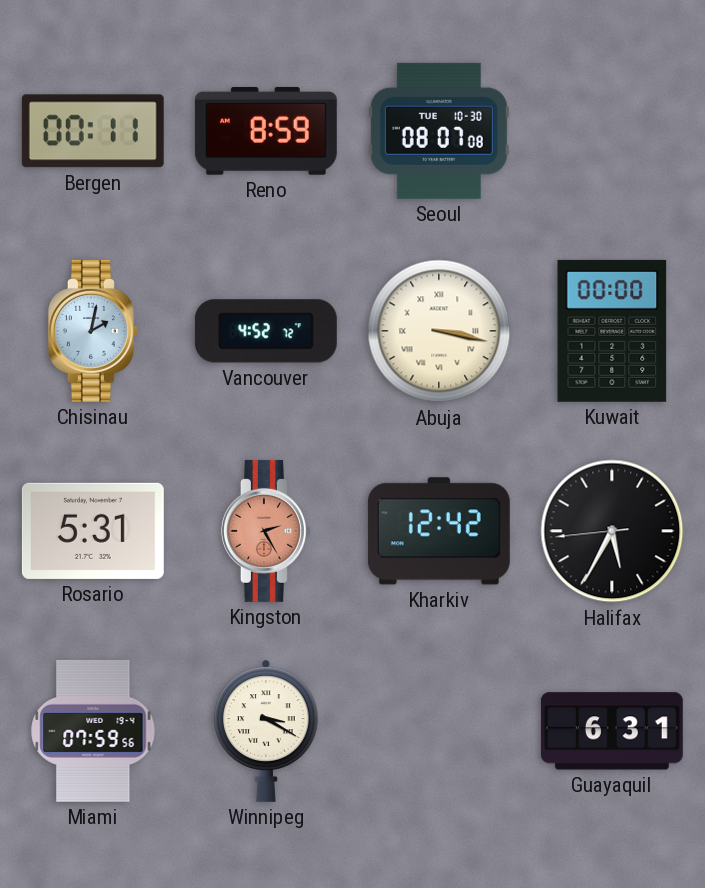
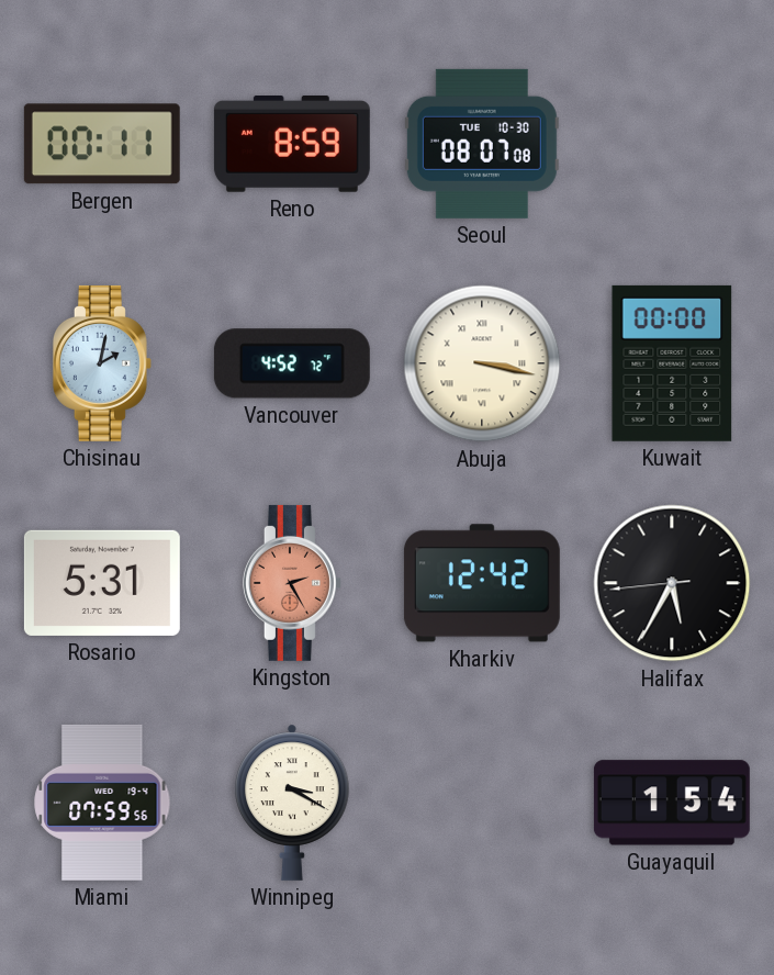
Guayaquil: 6:31 -> 1:54 (672, 803)
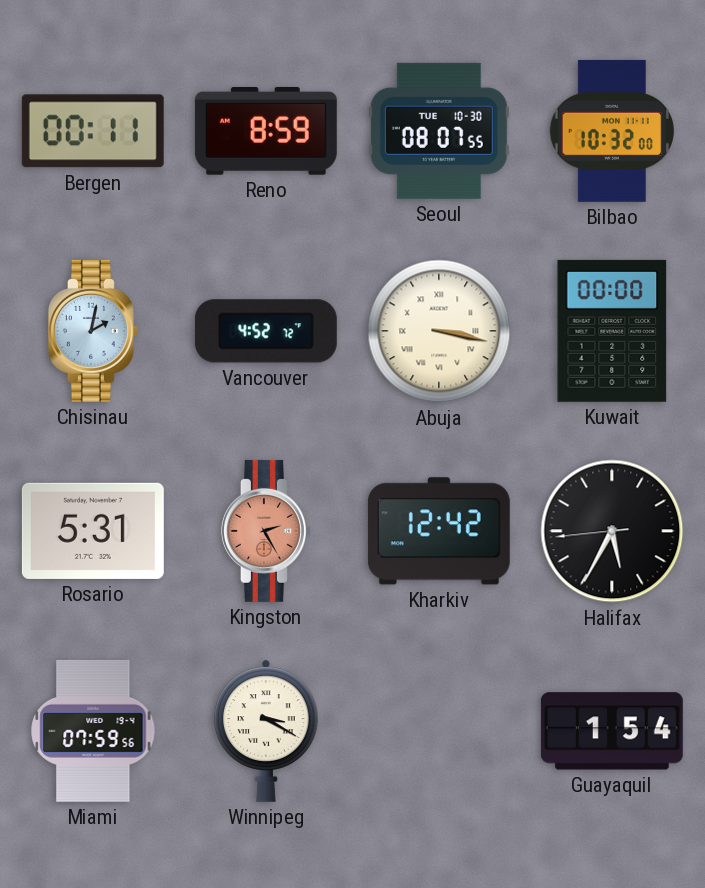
Seoul: 08:07:08 -> 08:07:55 (439, 131)
Bilbao: none -> 10:32 (612, 131)
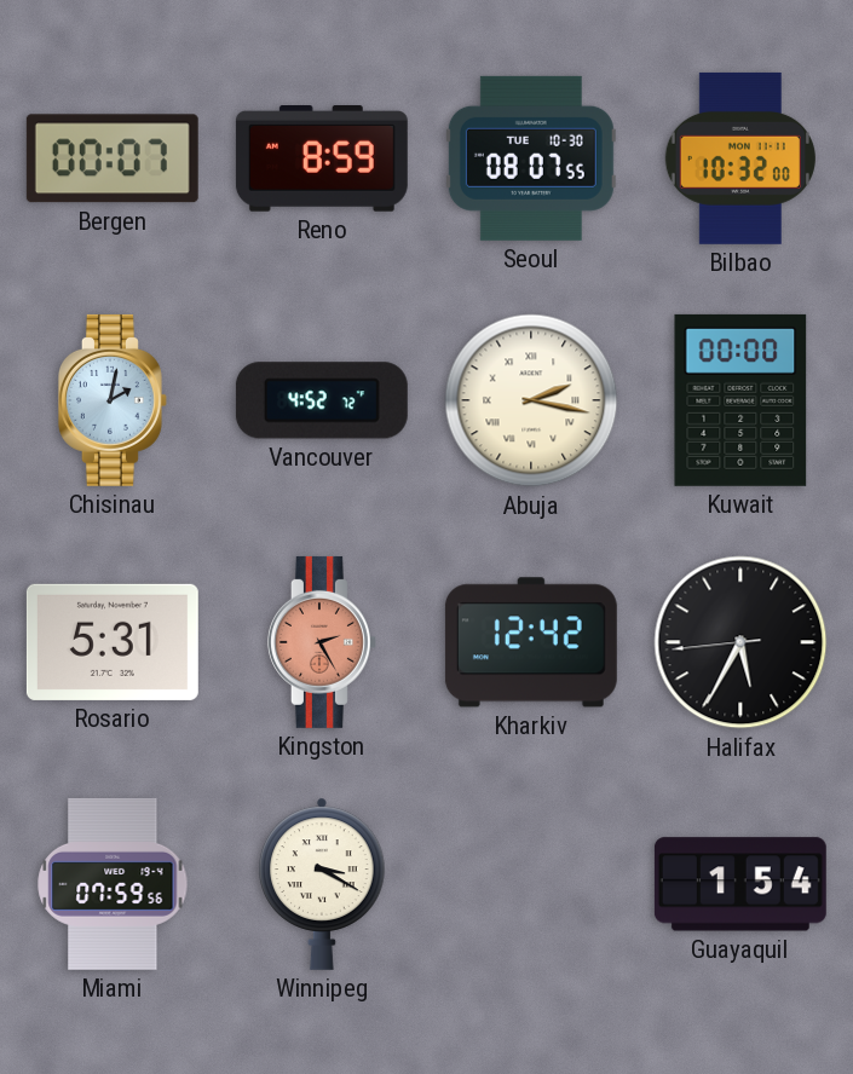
Bergen: 00:11 -> 00:07 (113, 158)
Abuja: 3:17 -> 2:17 (531, 400)
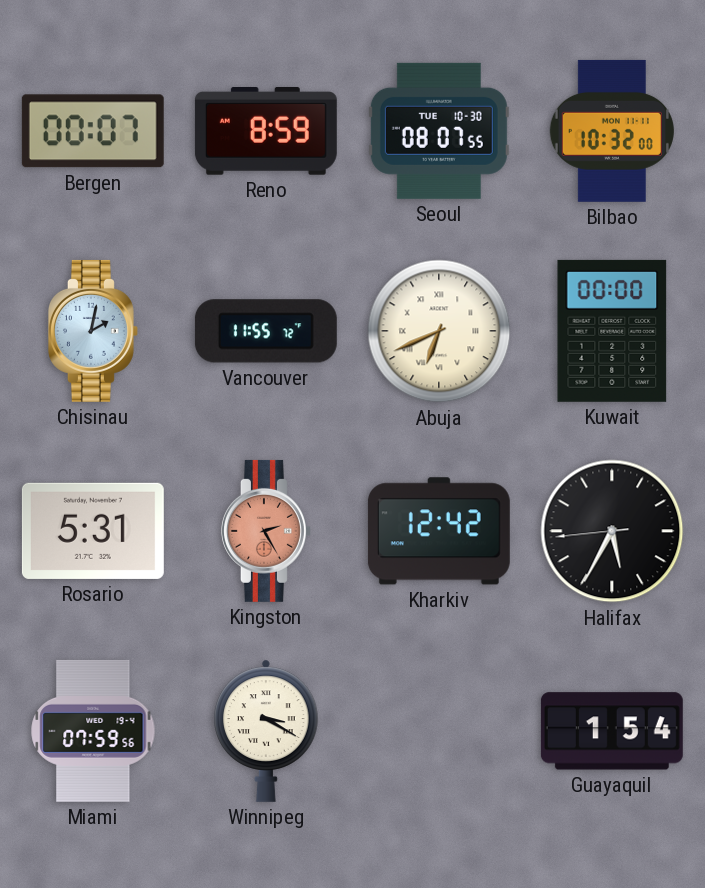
Vancouver: 4:52 -> 11:55 (266, 331)
Abuja: 2:17 -> 6:41 (439, 331)
